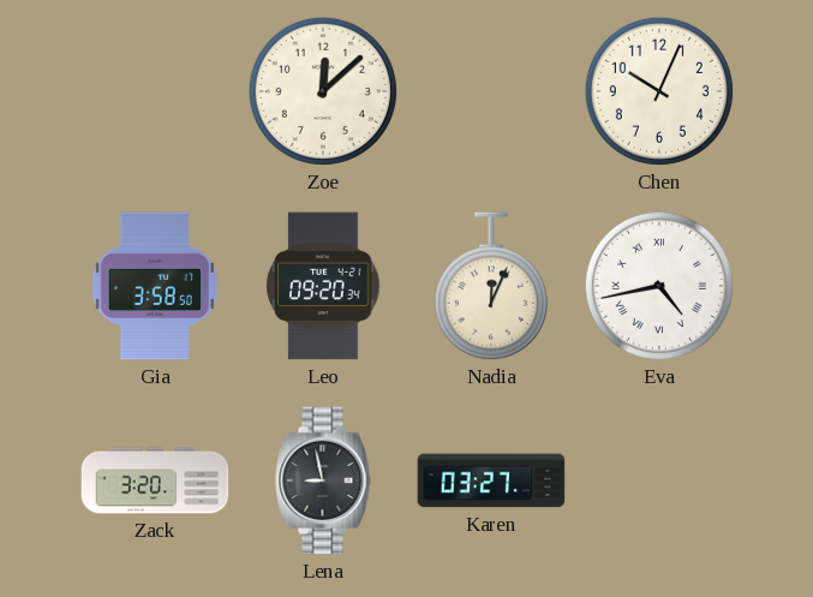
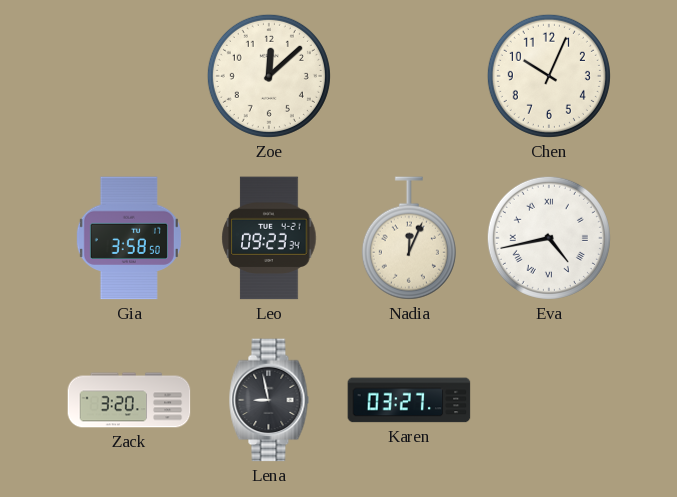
Leo: 09:20 -> 09:23 (269, 238)
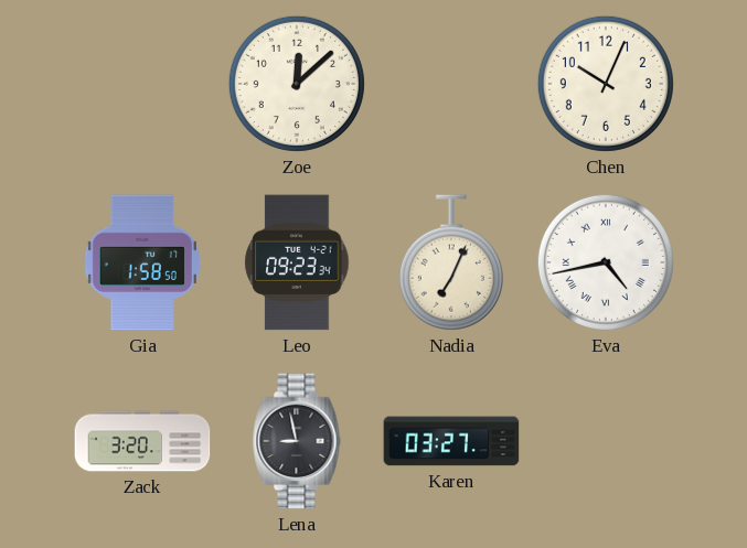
Gia: 3:58 -> 1:58 (142, 262)
Nadia: 12:04 -> 7:04 (451, 262)
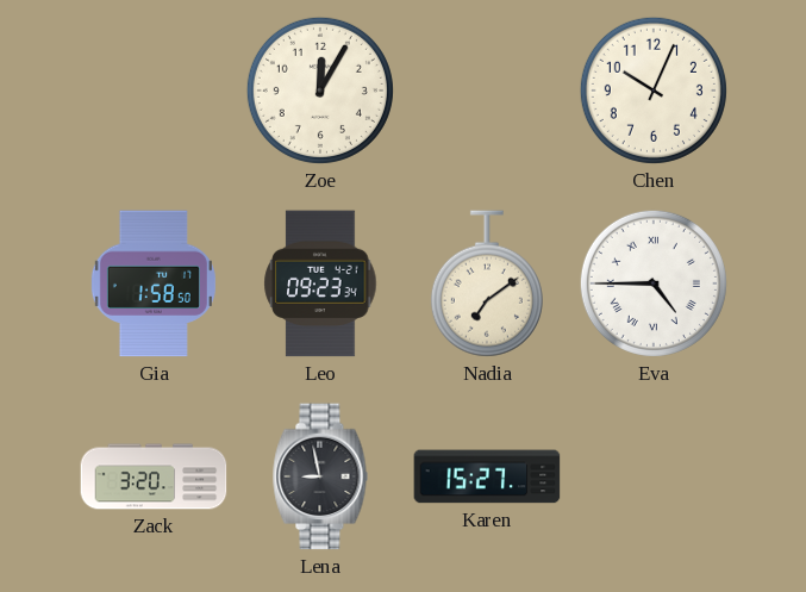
Zoe: 12:08 -> 12:05 (320, 91)
Nadia: 7:04 -> 7:09 (487, 283)
Eva: 4:43 -> 4:45 (654, 283)
Karen: 03:27 -> 15:27 (487, 476)
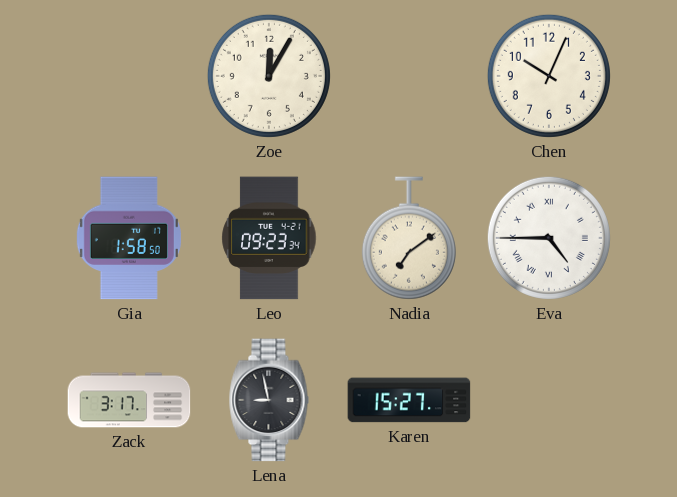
Zack: 3:20 -> 3:17 (129, 400)
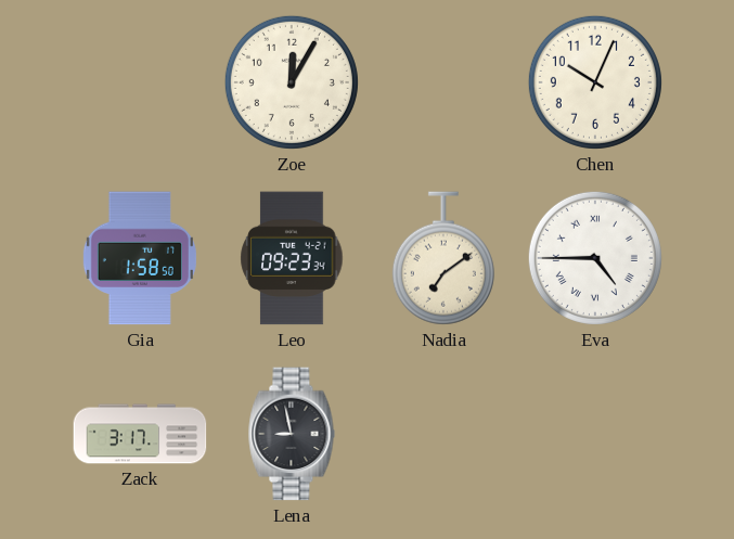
Karen: 15:27 -> none (409, 400)
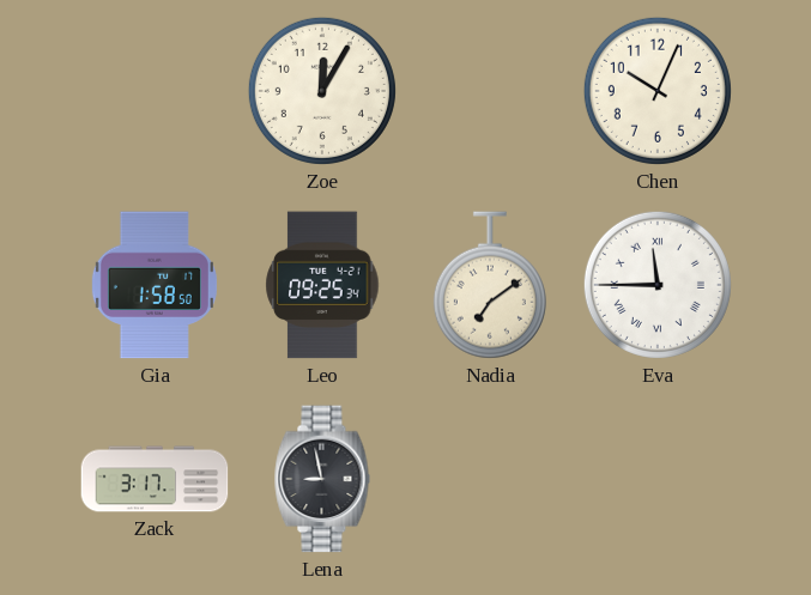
Leo: 09:23 -> 09:25 (322, 285)
Eva: 4:45 -> 11:45 (658, 285)
